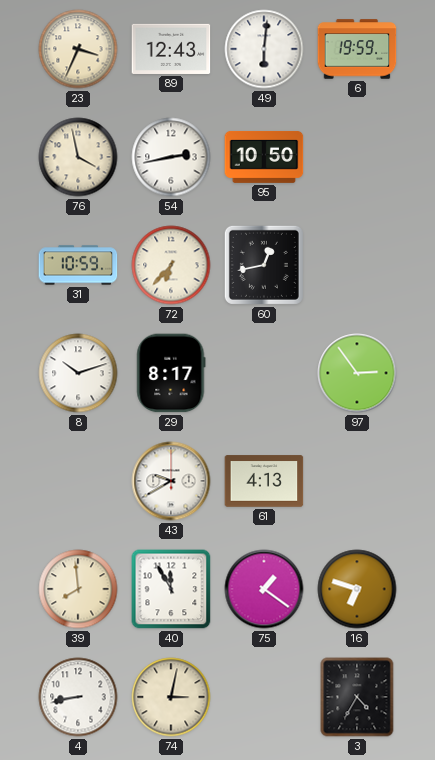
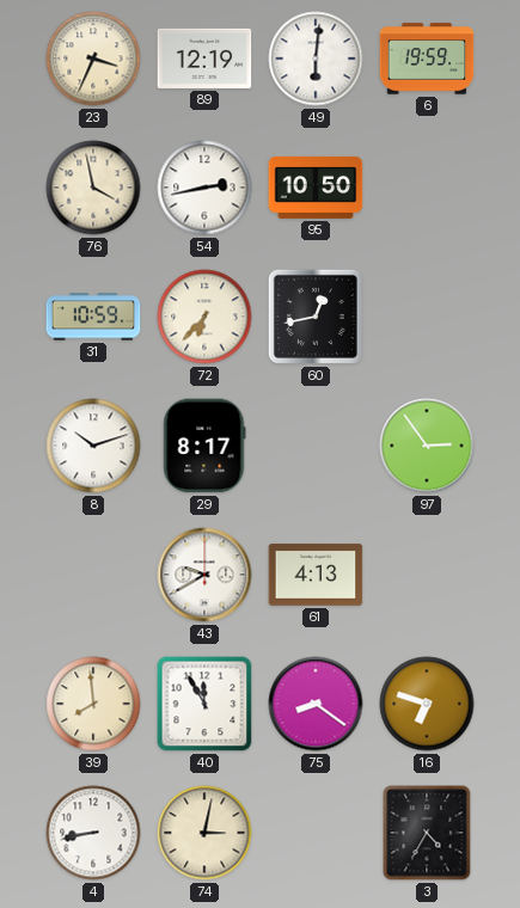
89: 12:43 -> 12:19 (204, 59)
75: 1:21 -> 8:21 (316, 704)
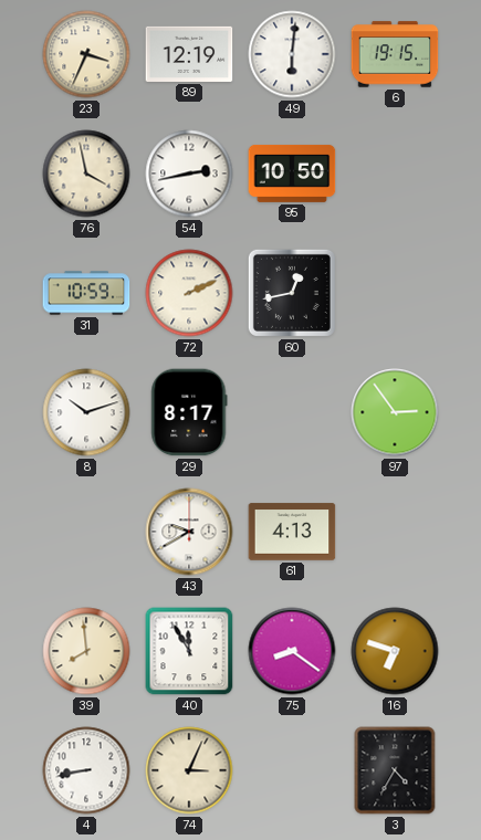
6: 19:59 -> 19:15 (395, 54)
72: 6:37 -> 2:11 (189, 293)
74: 3:02 -> 3:04 (189, 770)
